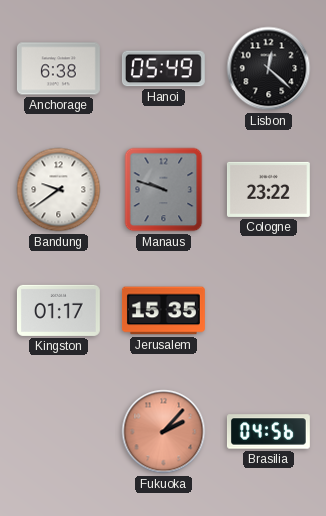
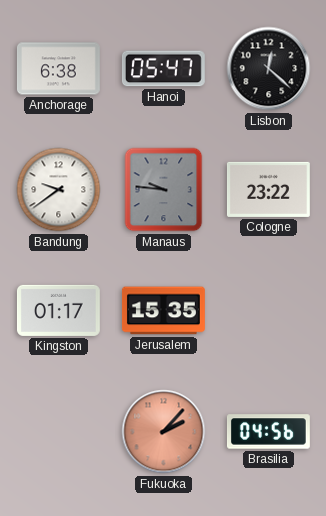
Hanoi: 05:49 -> 05:47 (163, 69)
Manaus: 9:48 -> 9:46 (164, 190)
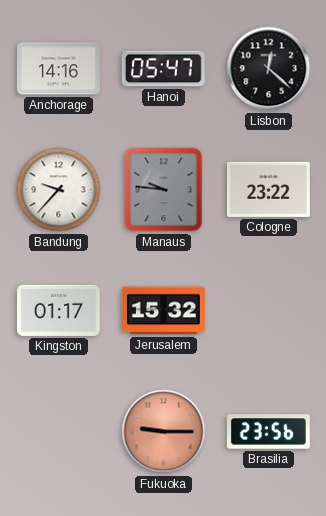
Anchorage: 6:38 -> 14:16 (58, 69)
Bandung: 9:39 -> 9:37 (59, 190)
Jerusalem: 15:35 -> 15:32 (163, 311)
Fukuoka: 2:07 -> 9:15 (164, 432)
Brasilia: 04:56 -> 23:56 (268, 432)
